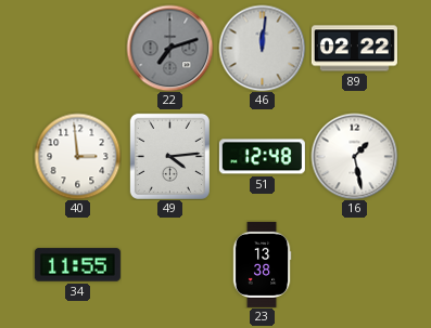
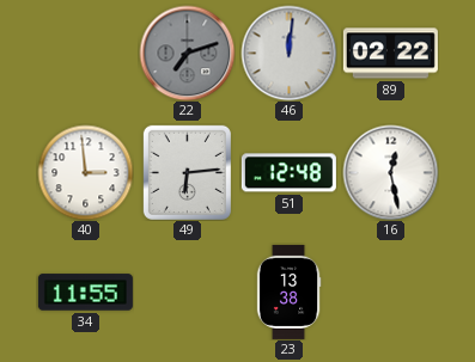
49: 4:14 -> 6:14 (187, 172)
16: 1:28 -> 12:28 (390, 172)
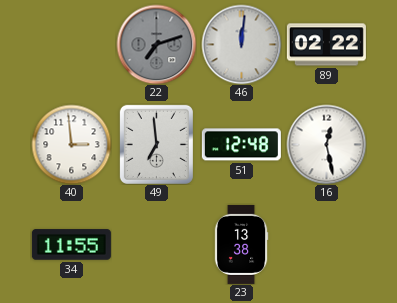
49: 6:14 -> 6:59 (156, 144)
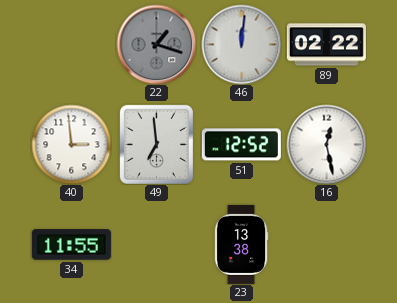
22: 7:12 -> 1:18 (156, 44)
51: 12:48 -> 12:52 (241, 145)
